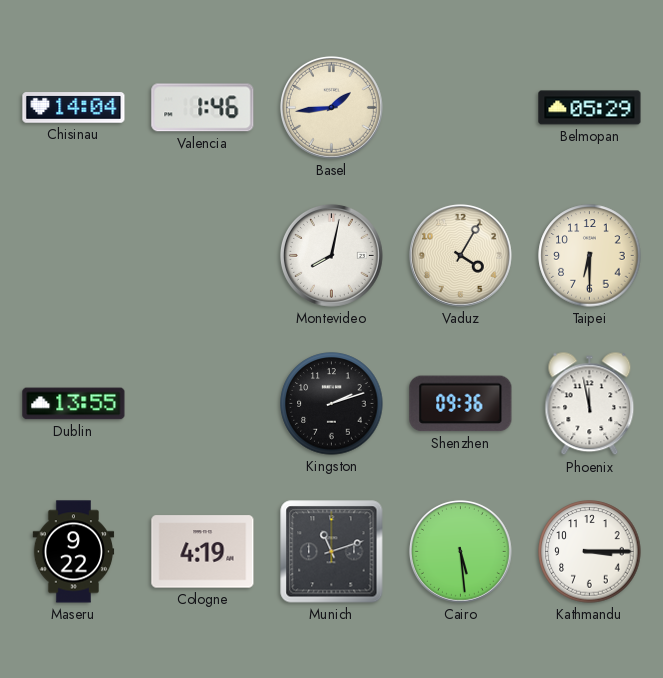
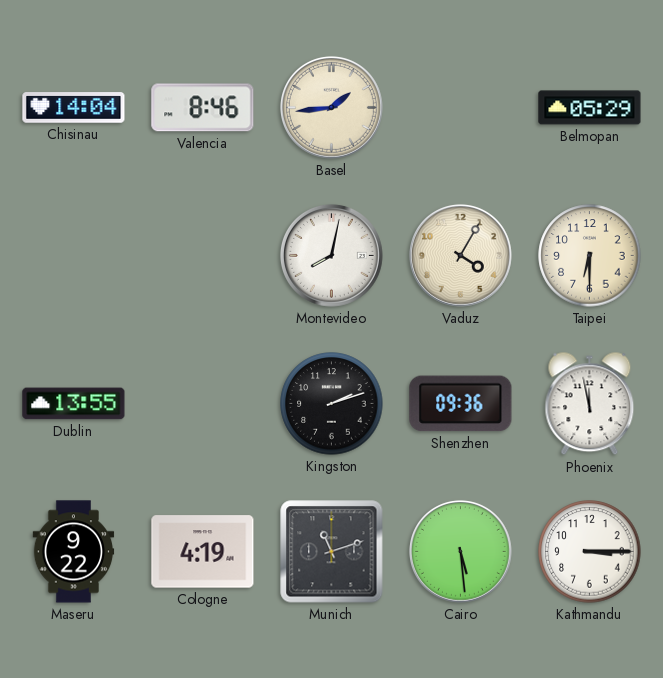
Valencia: 1:46 -> 8:46 (203, 108)
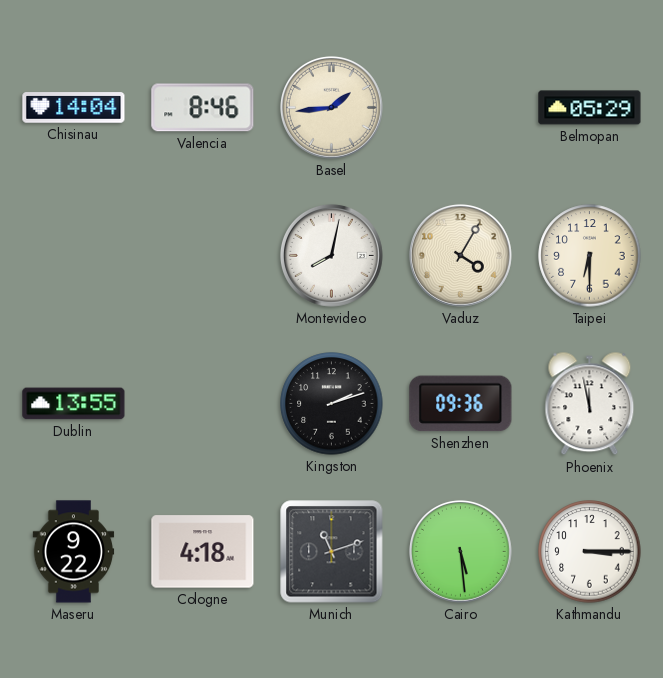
Cologne: 4:19 -> 4:18 (203, 552)
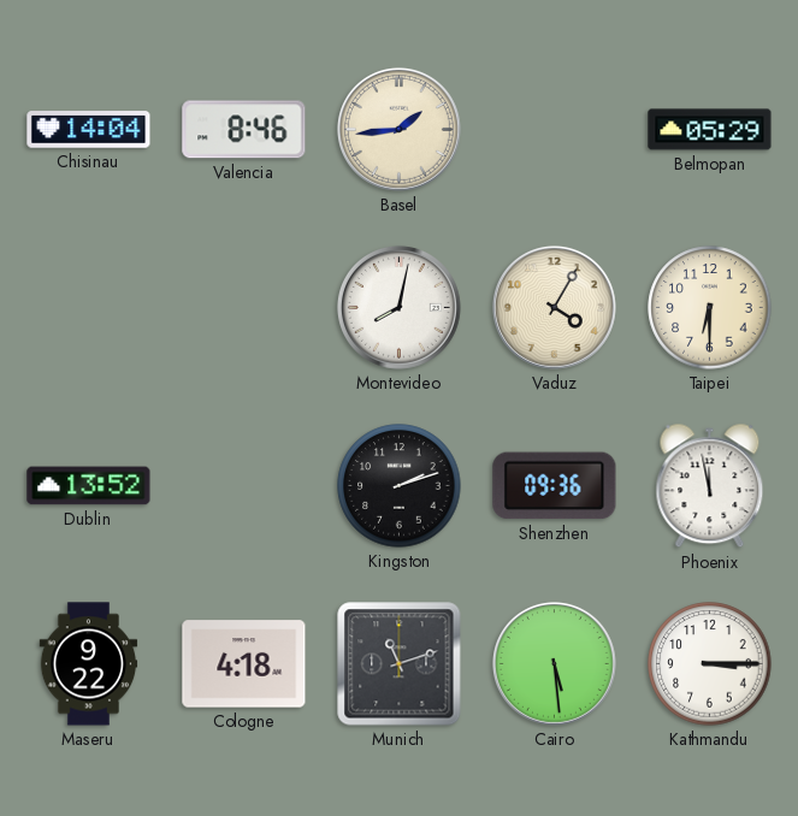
Dublin: 13:55 -> 13:52 (89, 486)
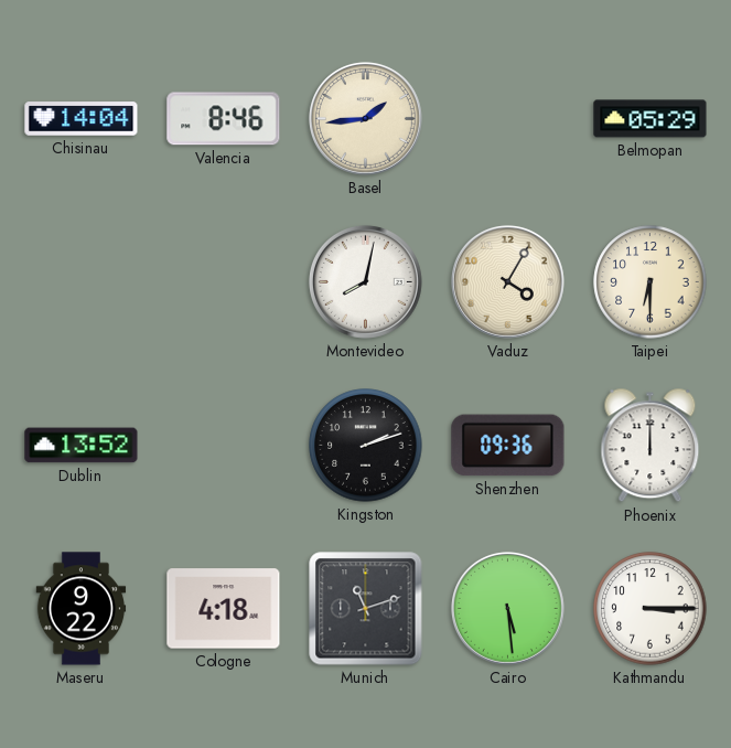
Phoenix: 11:58 -> 12:00 (651, 446)
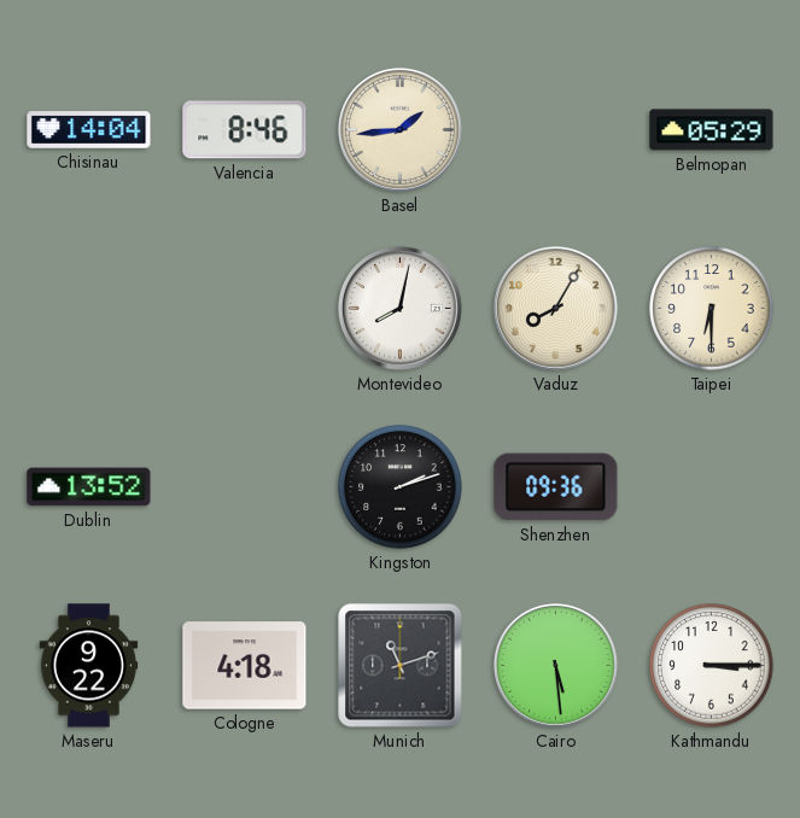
Vaduz: 4:05 -> 8:05 (555, 308)
Phoenix: 12:00 -> none (651, 446)
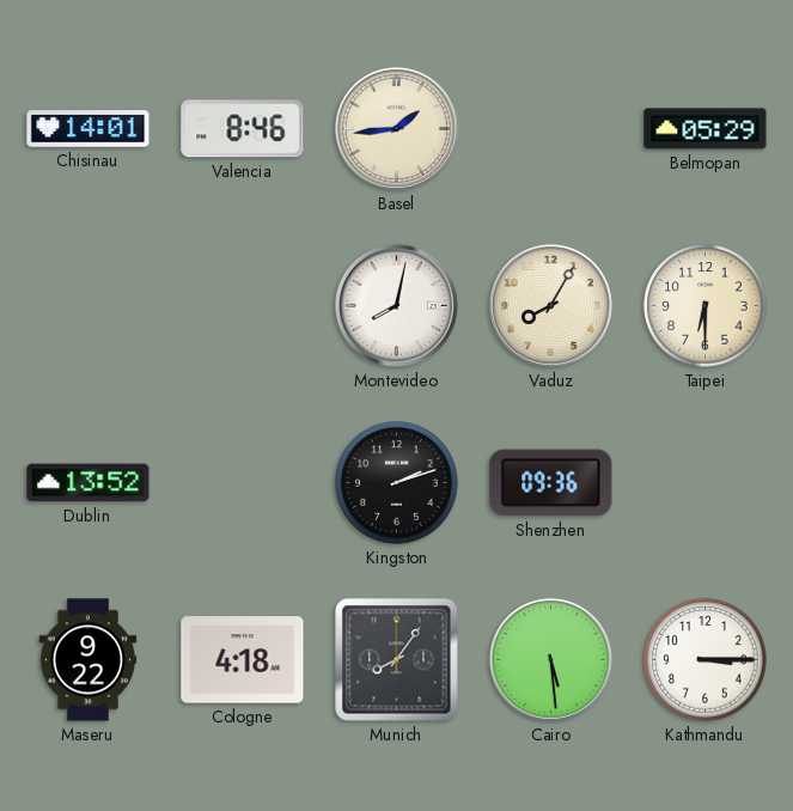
Chisinau: 14:04 -> 14:01 (89, 129)
Munich: 11:12 -> 8:06 (397, 660)
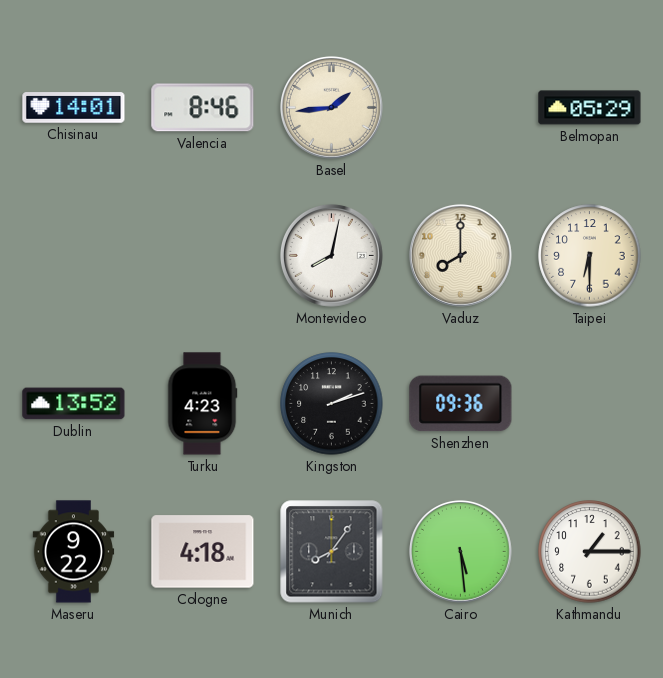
Vaduz: 8:05 -> 8:00 (460, 255)
Turku: none -> 4:23 (203, 404)
Kathmandu: 3:15 -> 1:15 (590, 552)
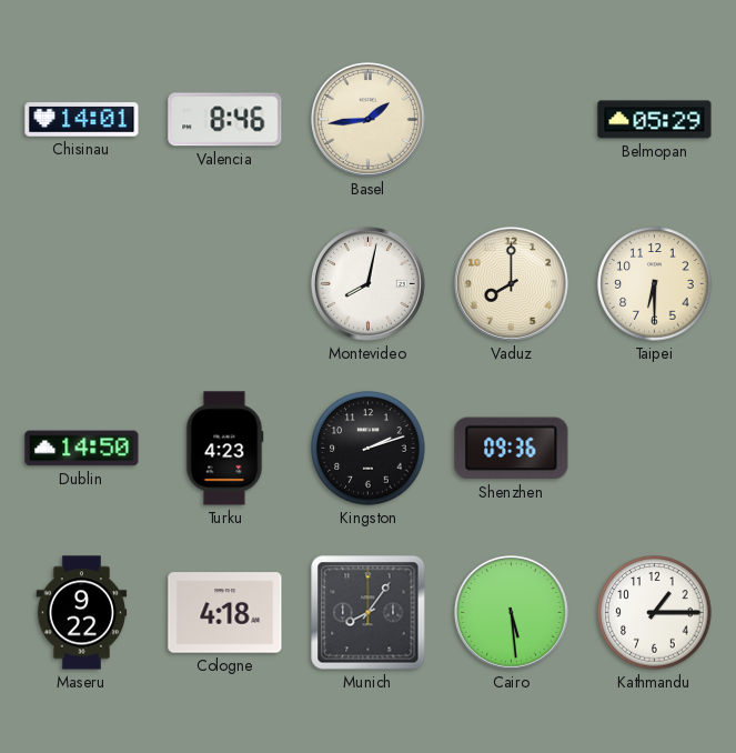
Dublin: 13:52 -> 14:50 (82, 449)
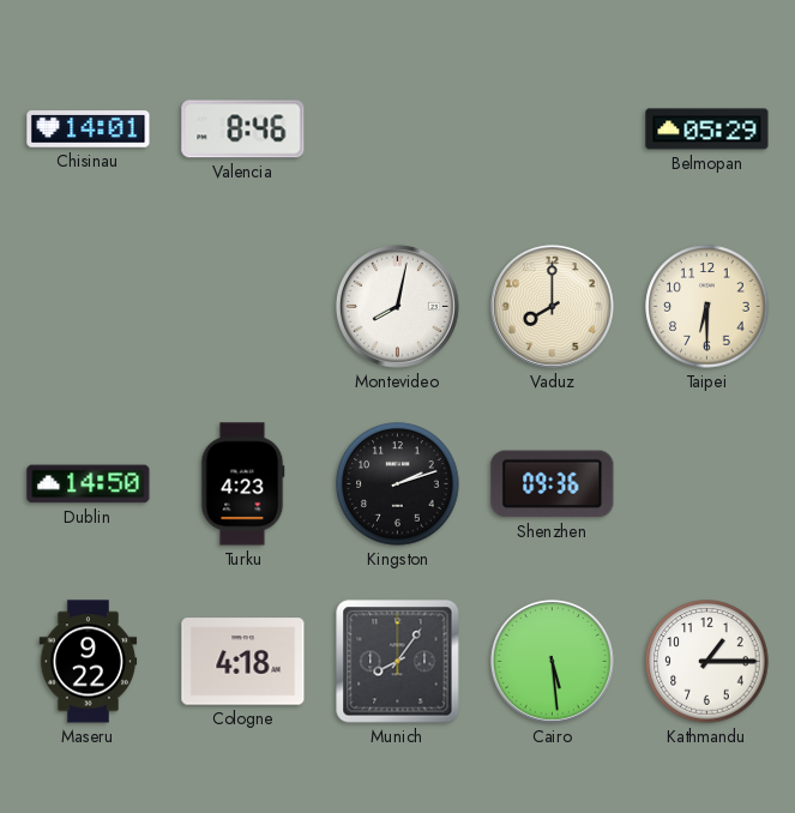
Basel: 1:44 -> none (367, 119)
